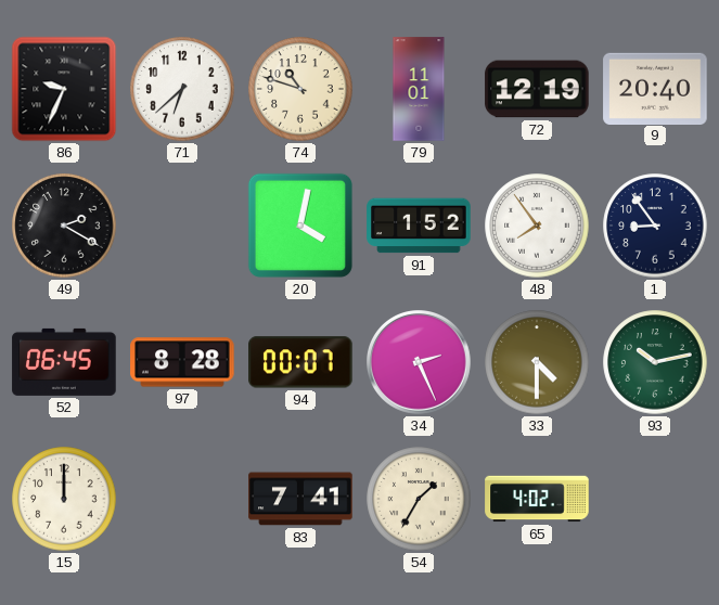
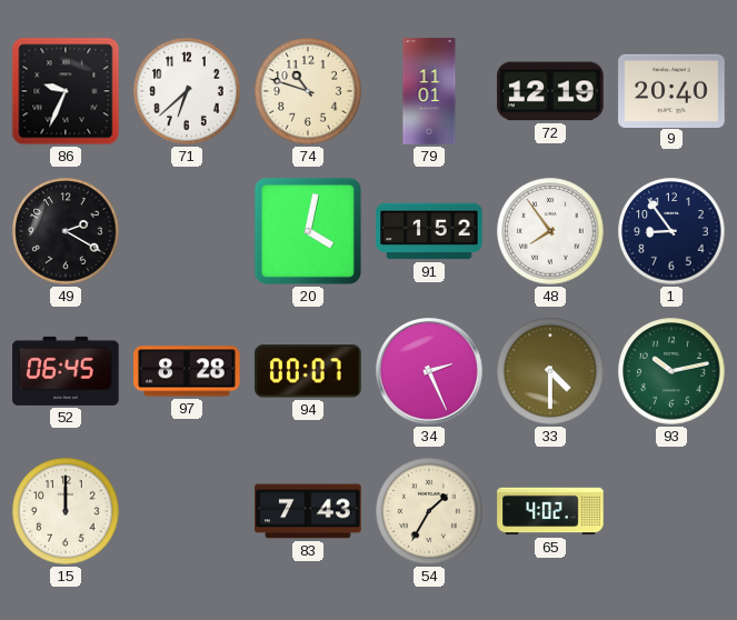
83: 7:41 -> 7:43 (308, 511)
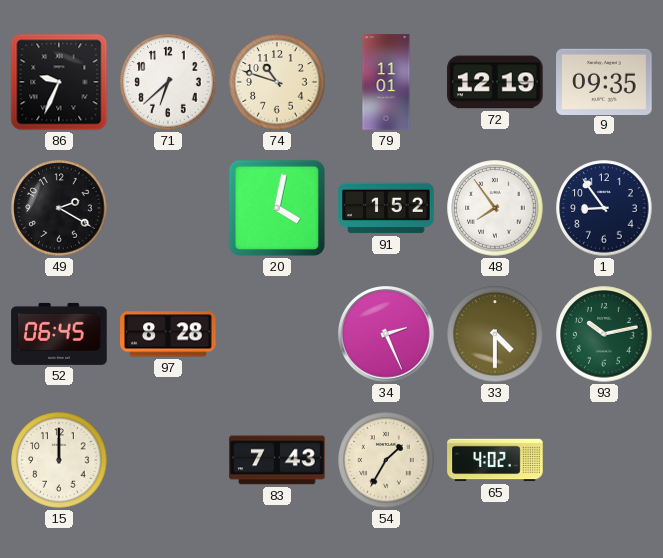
9: 20:40 -> 09:35 (604, 81)
94: 00:07 -> none (308, 371)
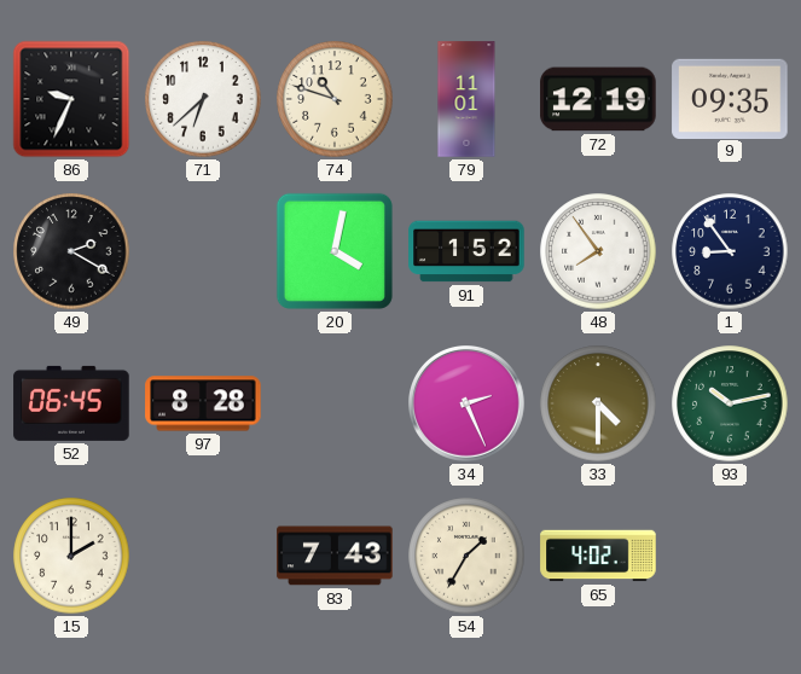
15: 12:00 -> 2:00 (71, 556)
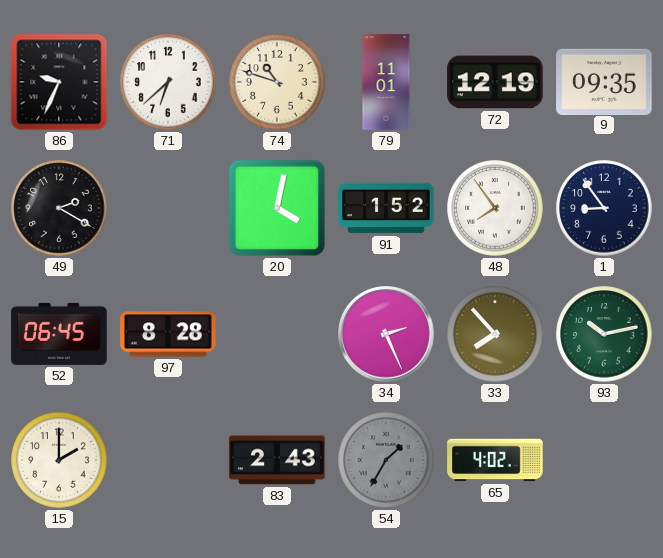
33: 4:30 -> 7:53 (495, 334)
83: 7:43 -> 2:43 (277, 460)
54 dial: cream -> grey (386, 460)
